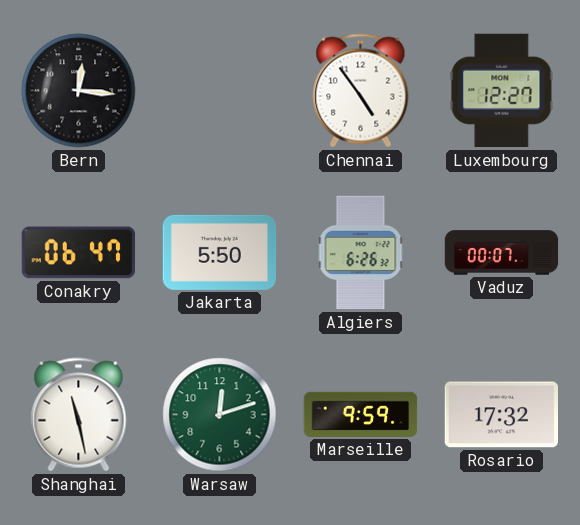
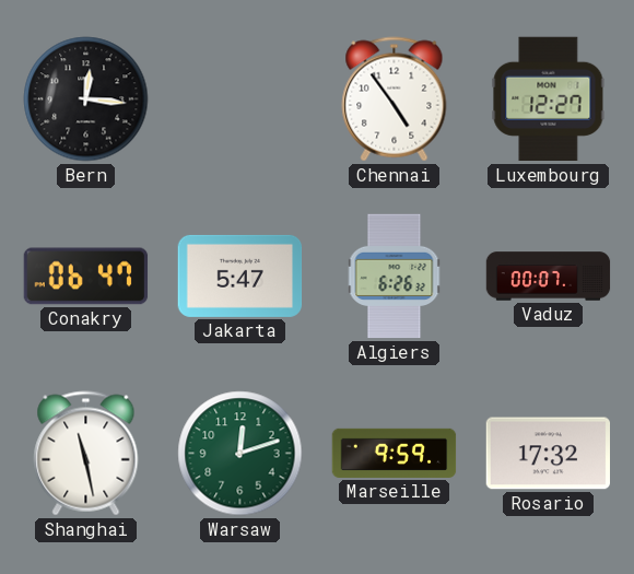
Jakarta: 5:50 -> 5:47 (240, 276)
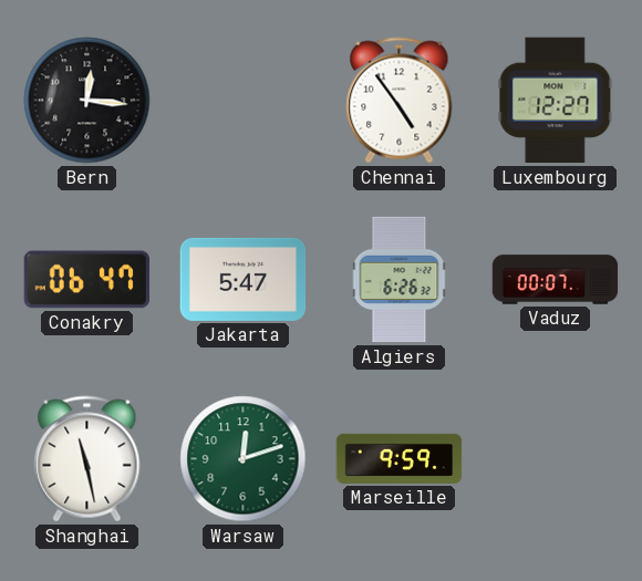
Rosario: 17:32 -> none (548, 454)
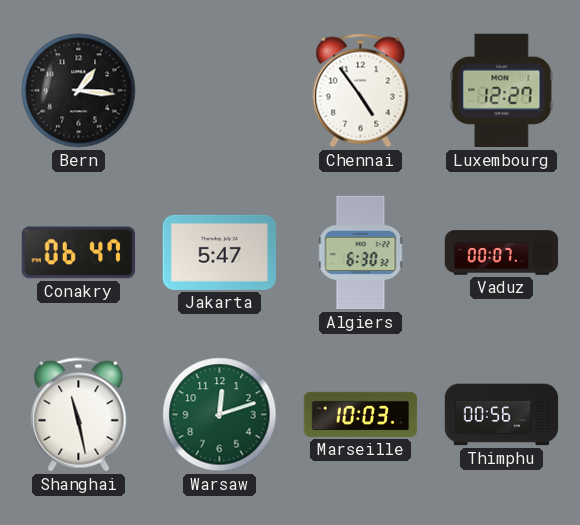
Bern: 12:16 -> 1:16 (79, 91)
Algiers: 6:26 -> 6:30 (361, 253)
Marseille: 9:59 -> 10:03 (361, 414)
Thimphu: none -> 00:56 (502, 415)
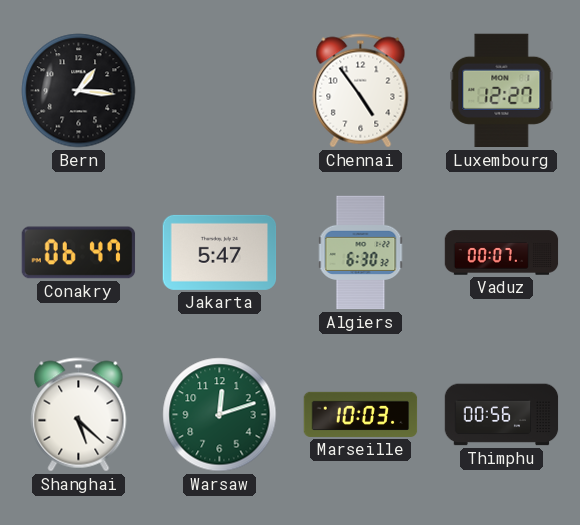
Shanghai: 11:28 -> 5:22 (79, 415)
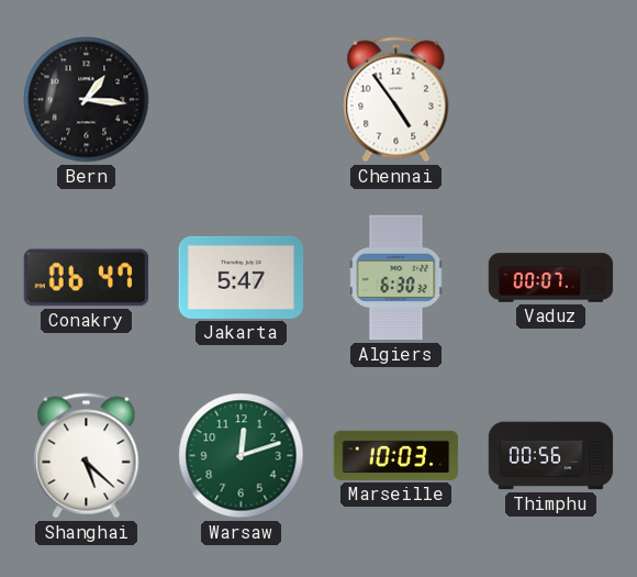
Luxembourg: 12:27 -> none (502, 91)
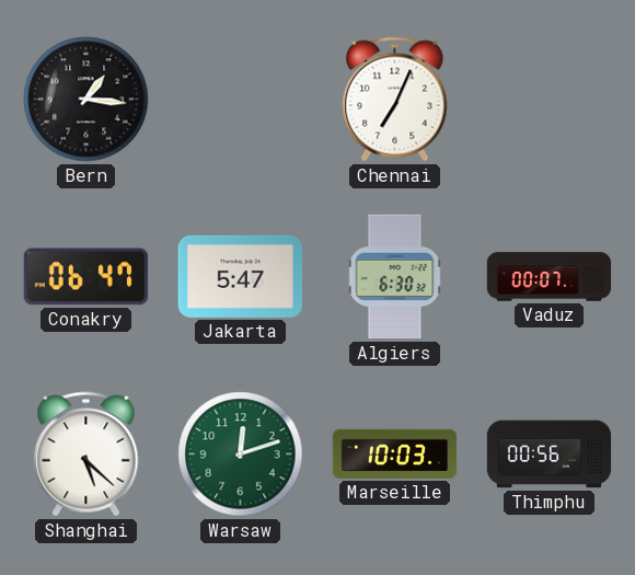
Chennai: 4:54 -> 7:04 (395, 100)
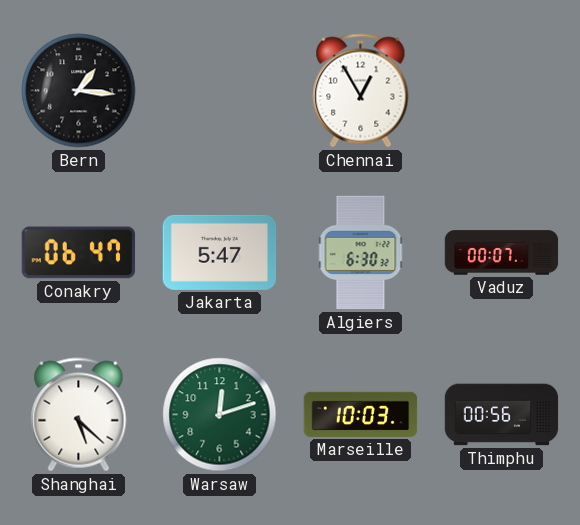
Chennai: 7:04 -> 12:55 (361, 91)
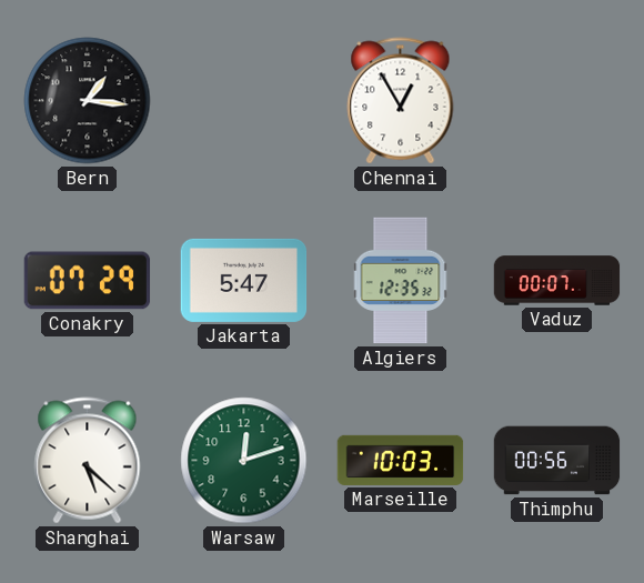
Conakry: 06:47 -> 07:29 (88, 281)
Algiers: 6:30 -> 12:35 (401, 281)
